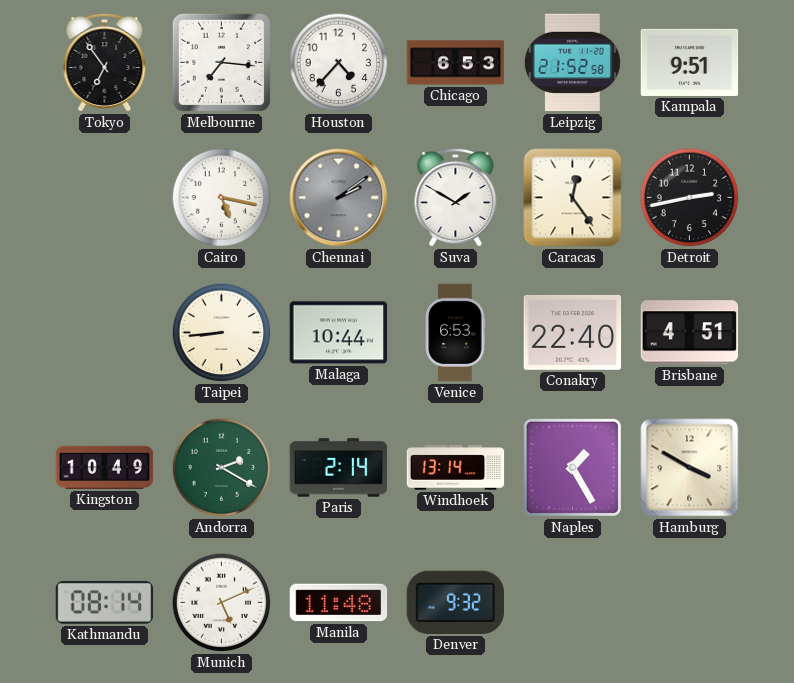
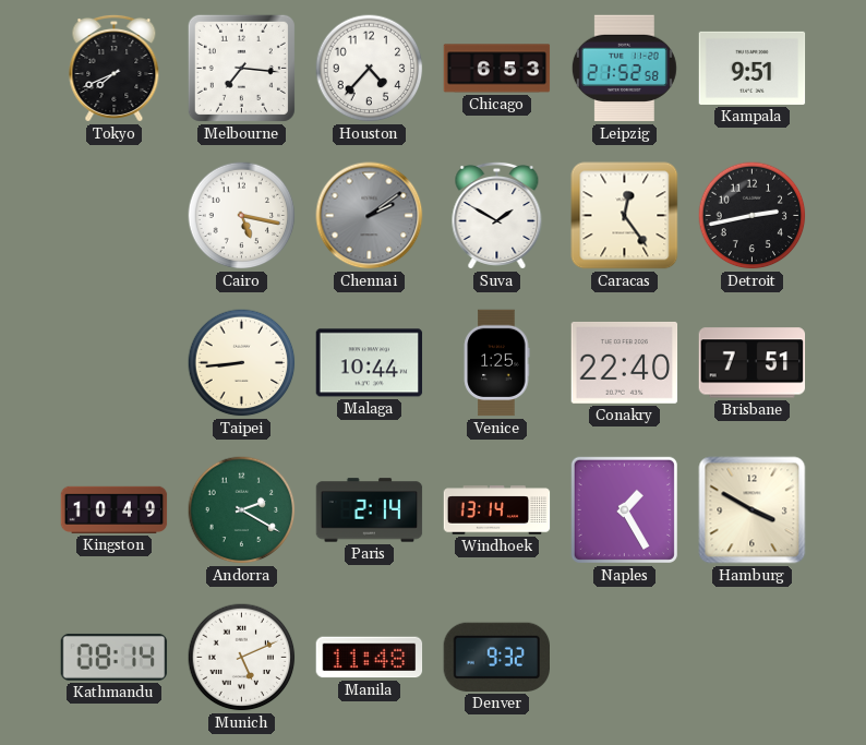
Tokyo: 6:54 -> 7:41 (115, 68)
Venice: 6:53 -> 1:25 (496, 363)
Brisbane: 4:51 -> 7:51 (753, 363)
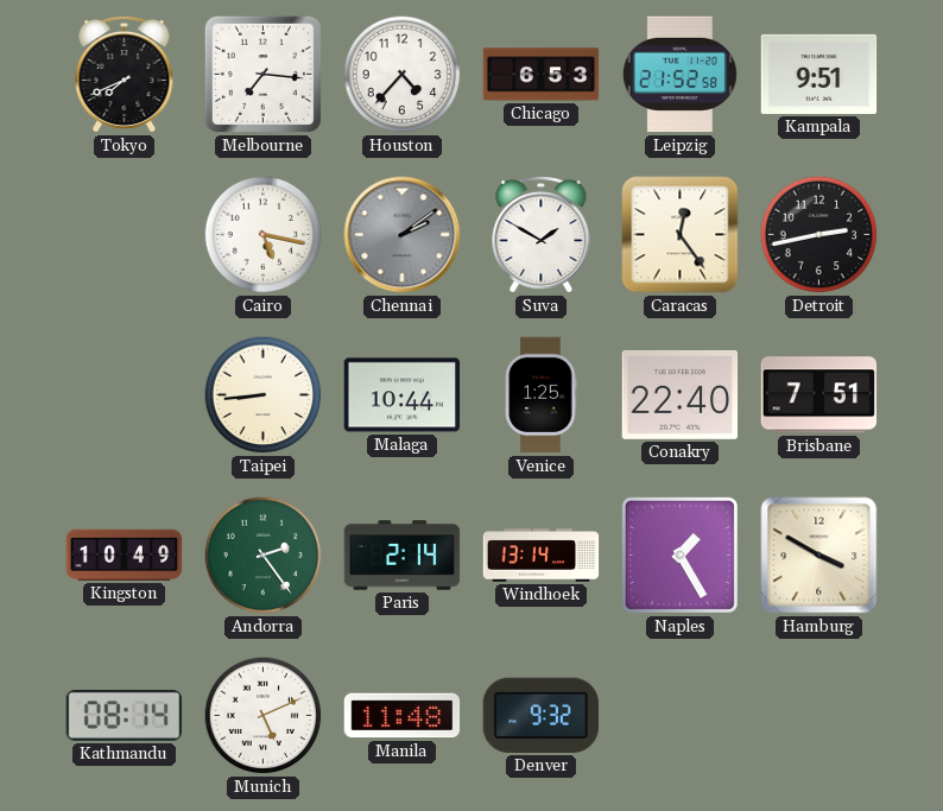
Andorra: 2:20 -> 2:24 (264, 556)
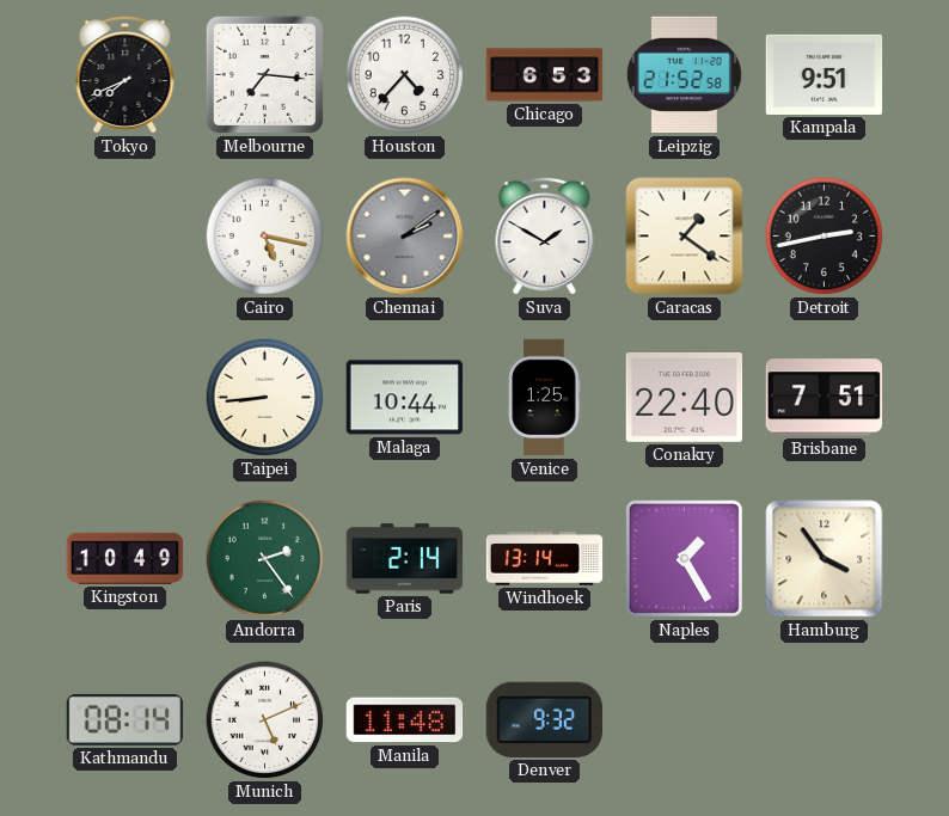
Caracas: 12:24 -> 1:21 (685, 237)
Hamburg: 3:50 -> 3:54 (825, 559)
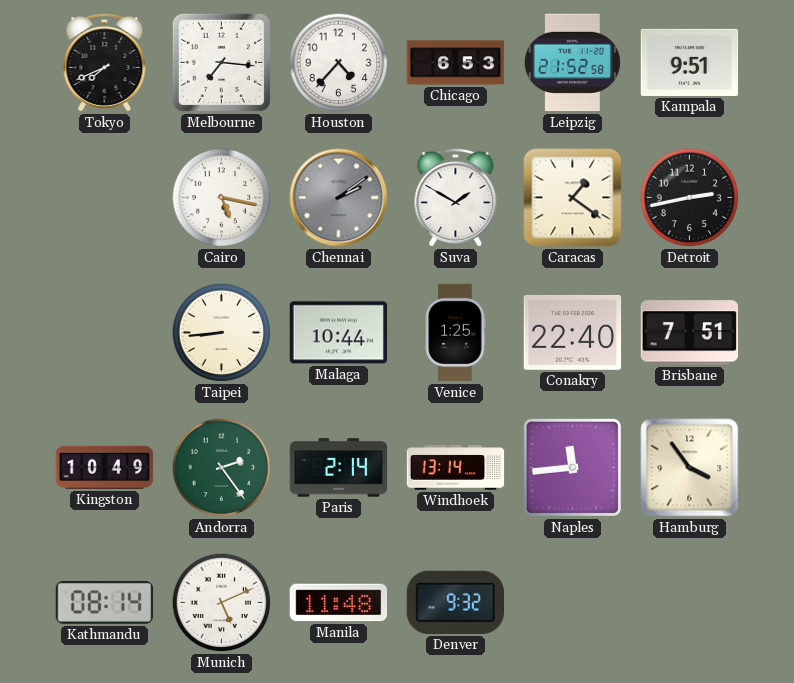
Naples: 1:25 -> 11:44 (572, 467)
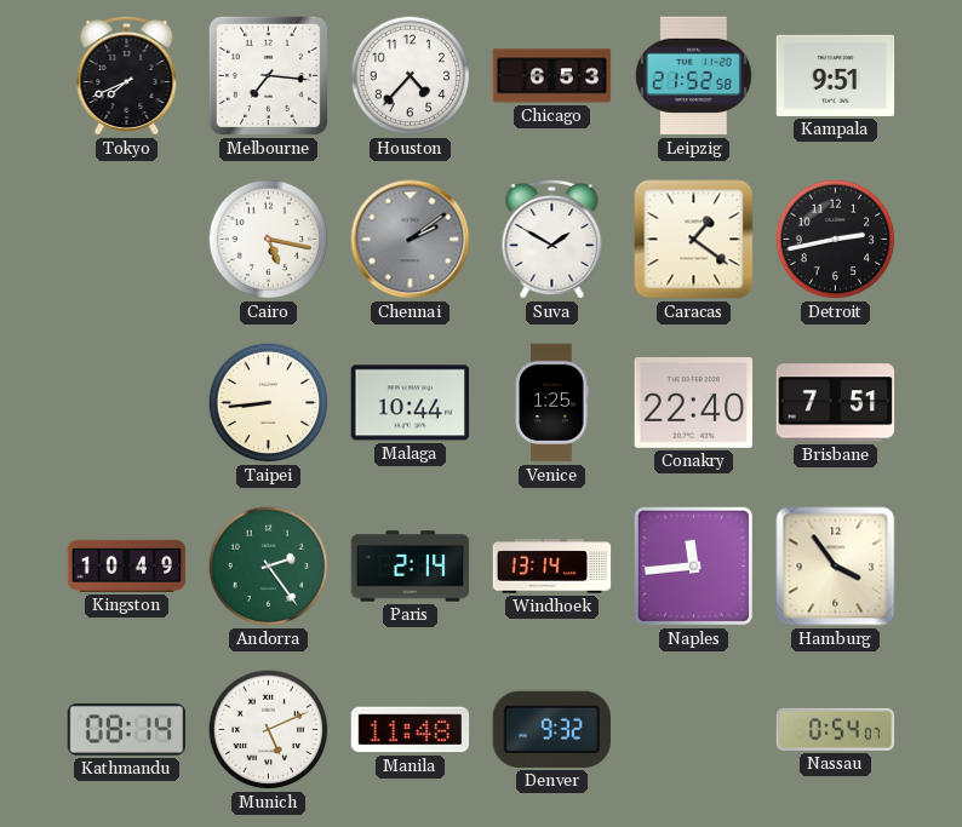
Nassau: none -> 0:54 (836, 729)
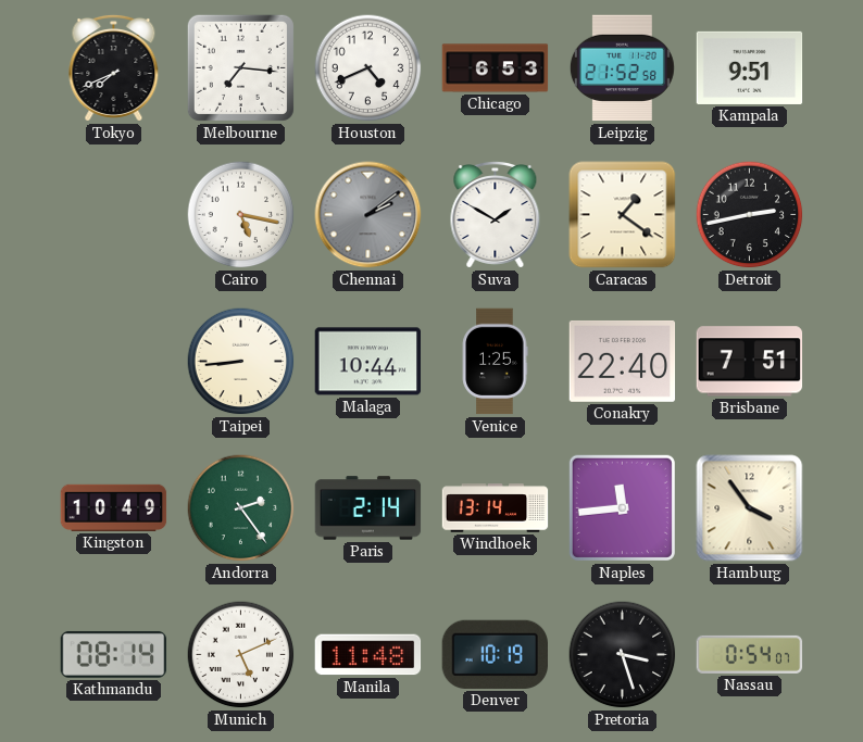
Houston: 4:37 -> 4:41 (368, 68)
Denver: 9:32 -> 10:19 (495, 654)
Pretoria: none -> 3:27 (623, 655)
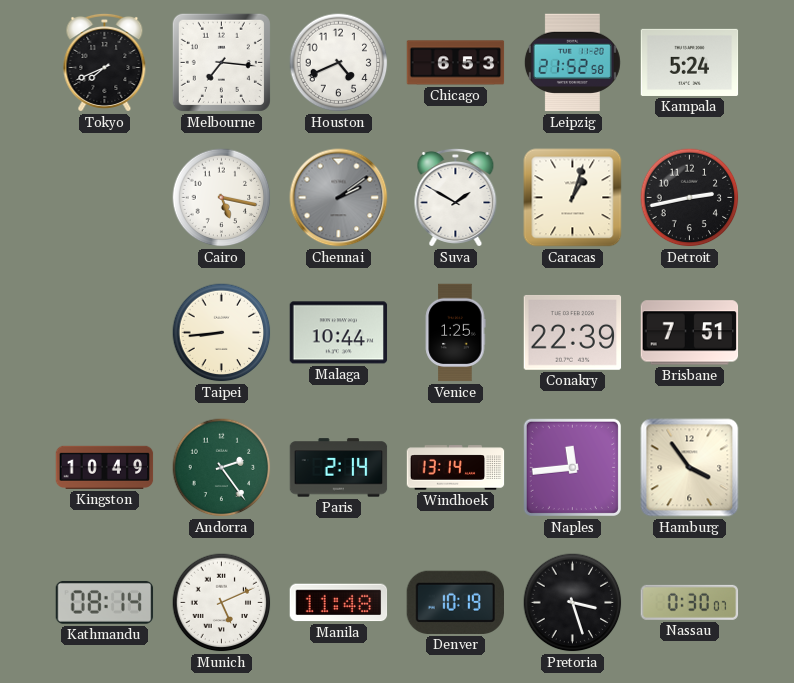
Kampala: 9:51 -> 5:24 (690, 62)
Caracas: 1:21 -> 1:03 (573, 198)
Conakry: 22:40 -> 22:39 (573, 332)
Nassau: 0:54 -> 0:30 (690, 602)
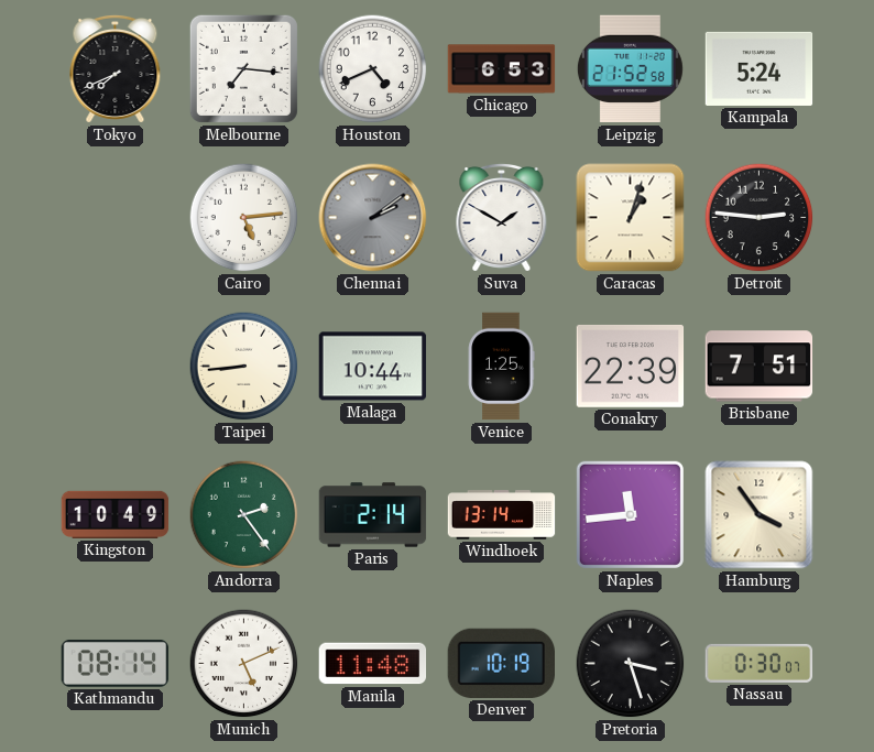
Cairo: 5:17 -> 5:14 (244, 218)
Detroit: 2:43 -> 2:46 (760, 218)
